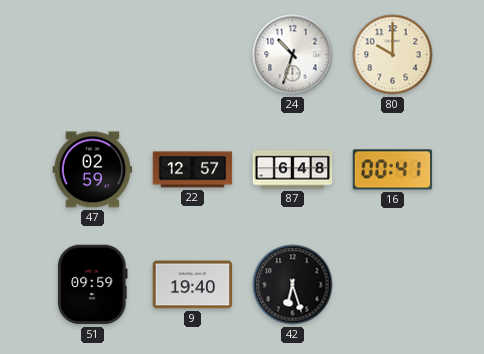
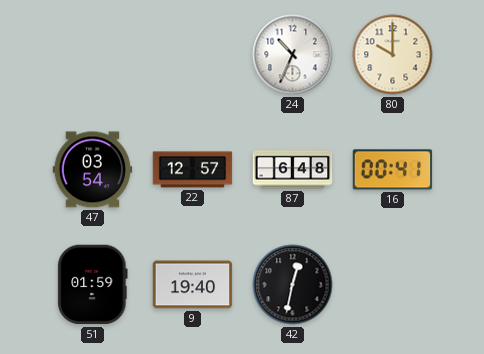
24: 10:33 -> 10:34 (293, 55)
47: 02:59 -> 03:54 (93, 170)
51: 09:59 -> 01:59 (93, 285)
42: 6:27 -> 12:32 (293, 285)
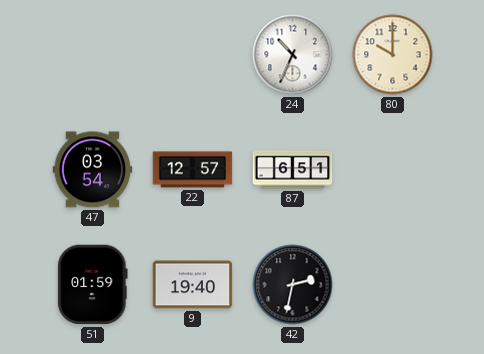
87: 6:48 -> 6:51 (293, 170)
16: 00:41 -> none (393, 170)
42: 12:32 -> 2:32 (293, 285)
